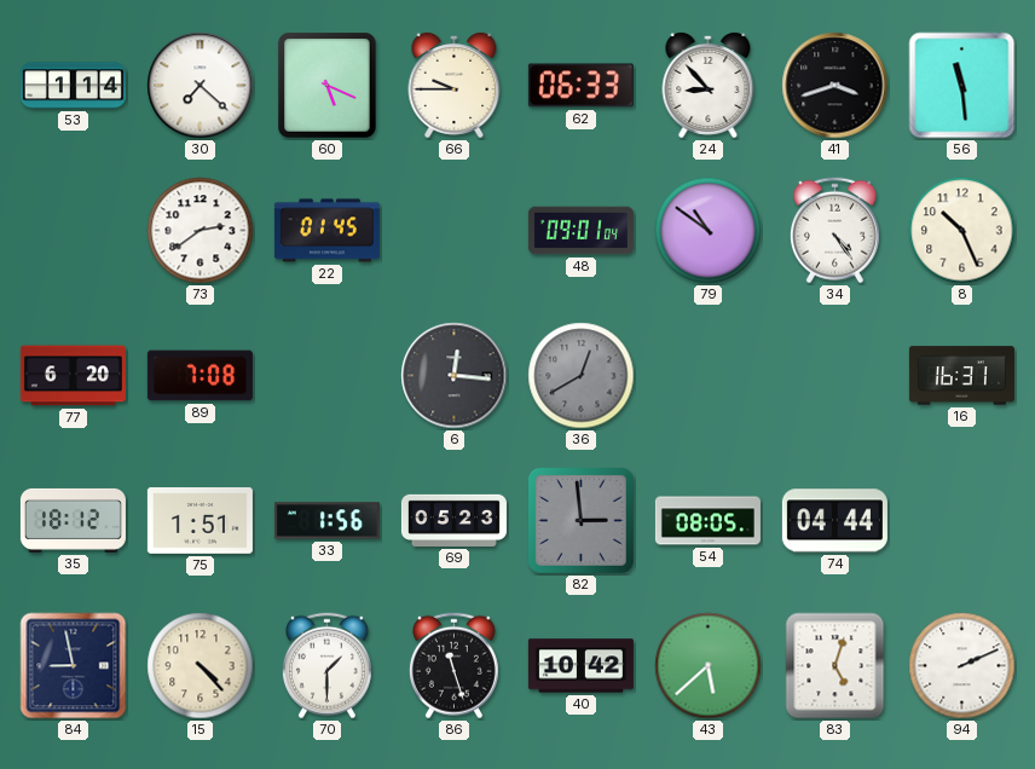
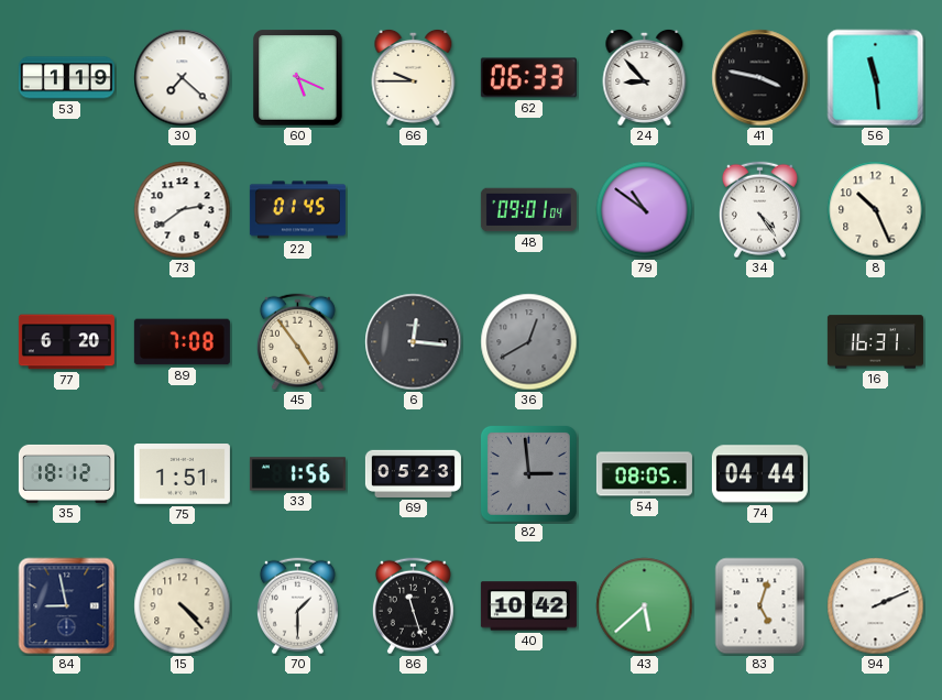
53: 1:14 -> 1:19 (66, 78)
41: 3:42 -> 3:47 (760, 78)
45: none -> 4:54 (297, 342)
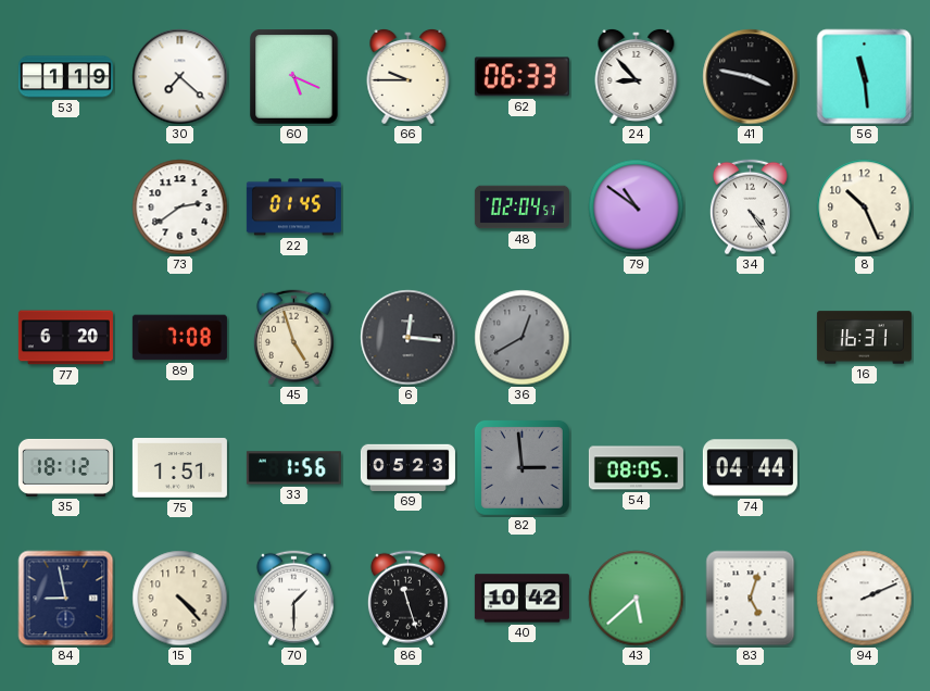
48: 09:01 -> 02:04 (521, 208)
45: 4:54 -> 4:57 (293, 338)
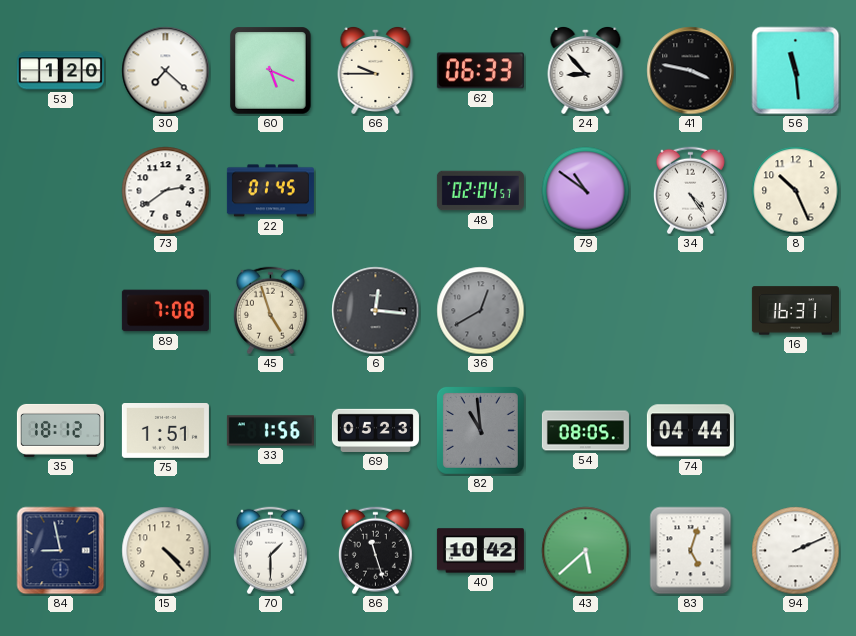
53: 1:19 -> 1:20 (60, 71)
77: 6:20 -> none (65, 338)
82: 2:59 -> 10:59 (480, 430)
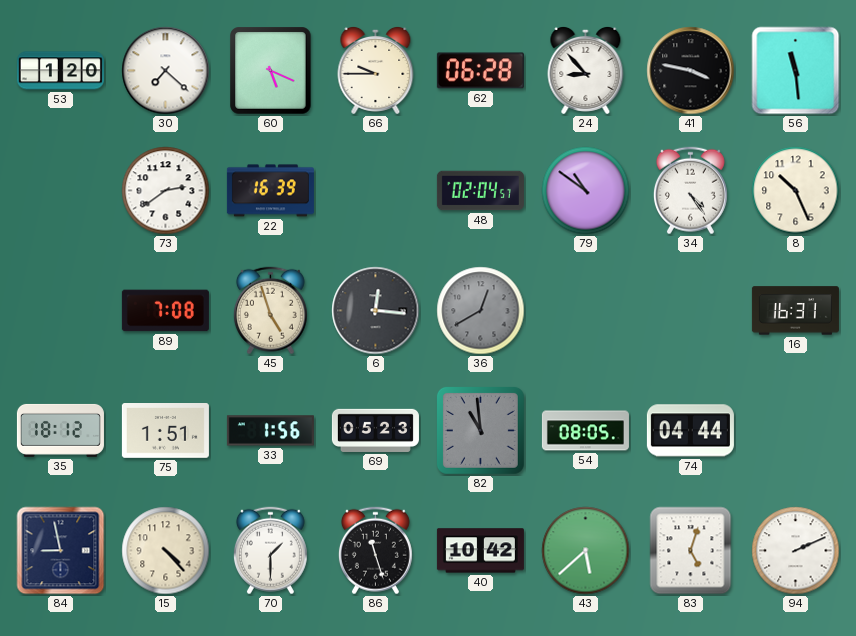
62: 06:33 -> 06:28 (480, 71)
22: 01:45 -> 16:39 (270, 191)
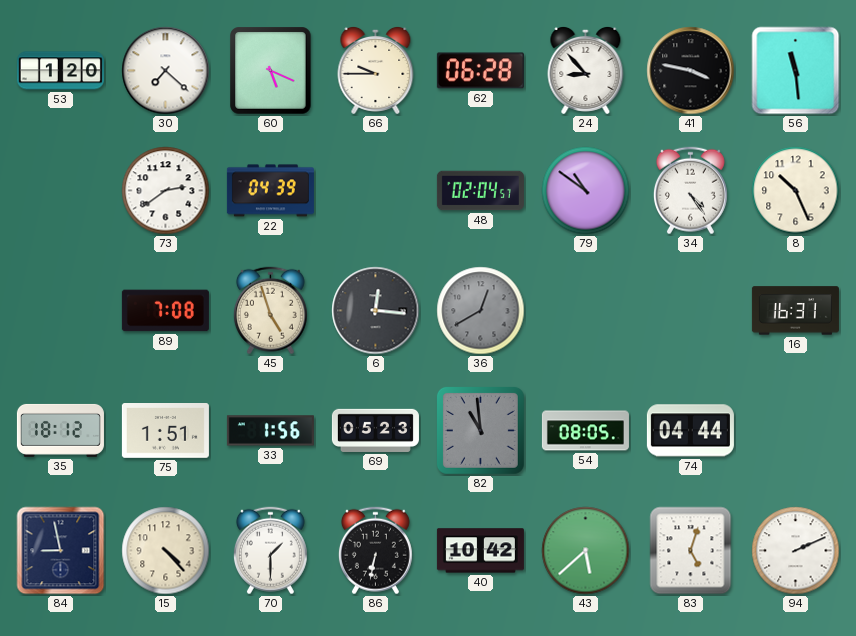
22: 16:39 -> 04:39 (270, 191)
86: 11:27 -> 6:32 (375, 551)
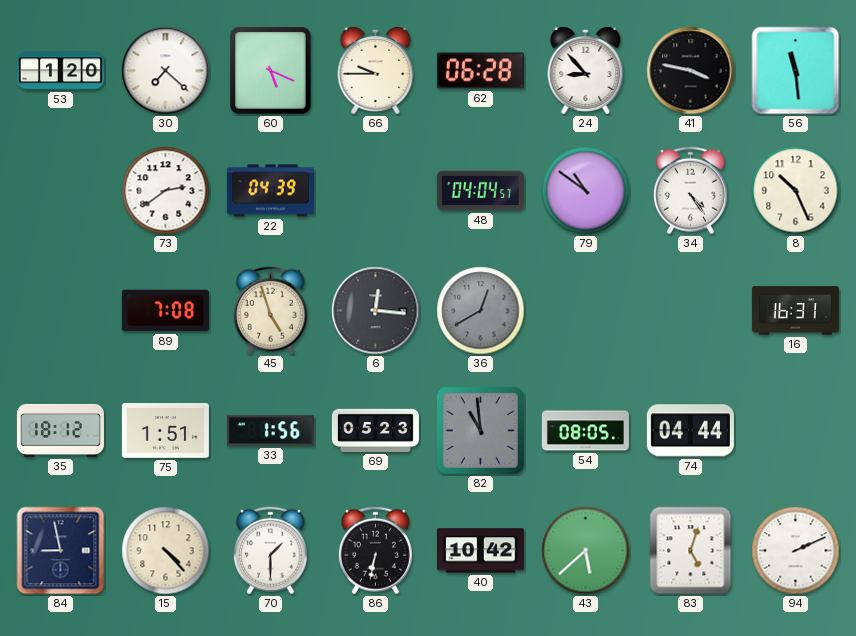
48: 02:04 -> 04:04 (480, 191)
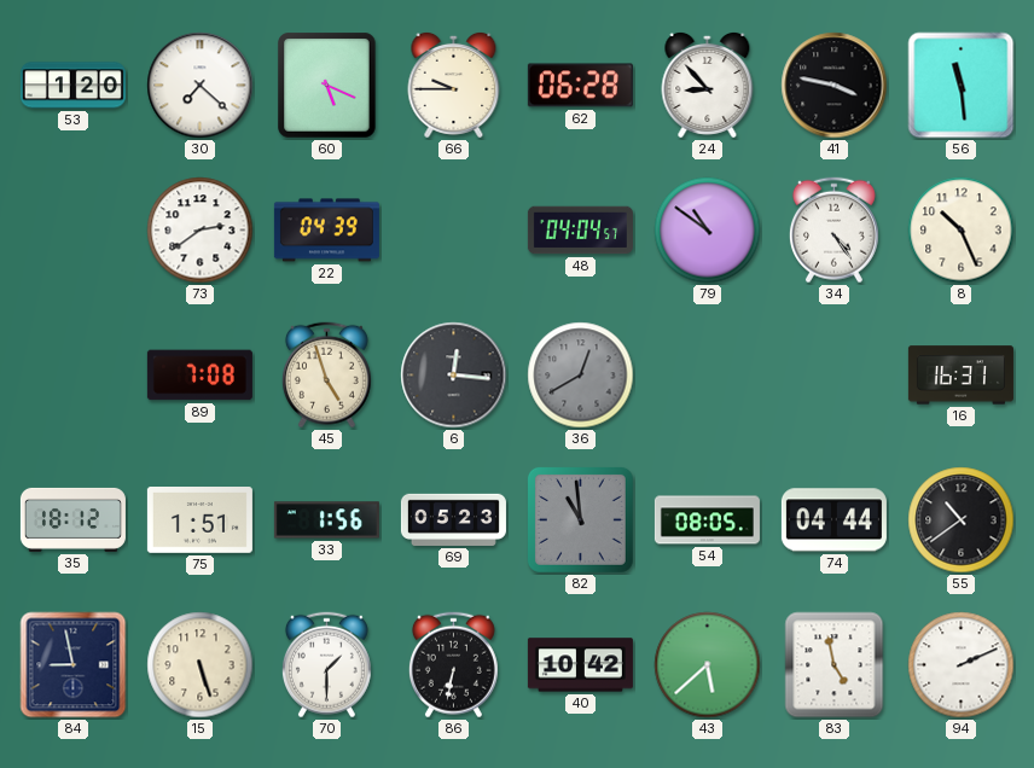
55: none -> 10:39 (962, 520)
15: 4:23 -> 5:27 (201, 665)
83: 5:03 -> 4:58 (835, 665)
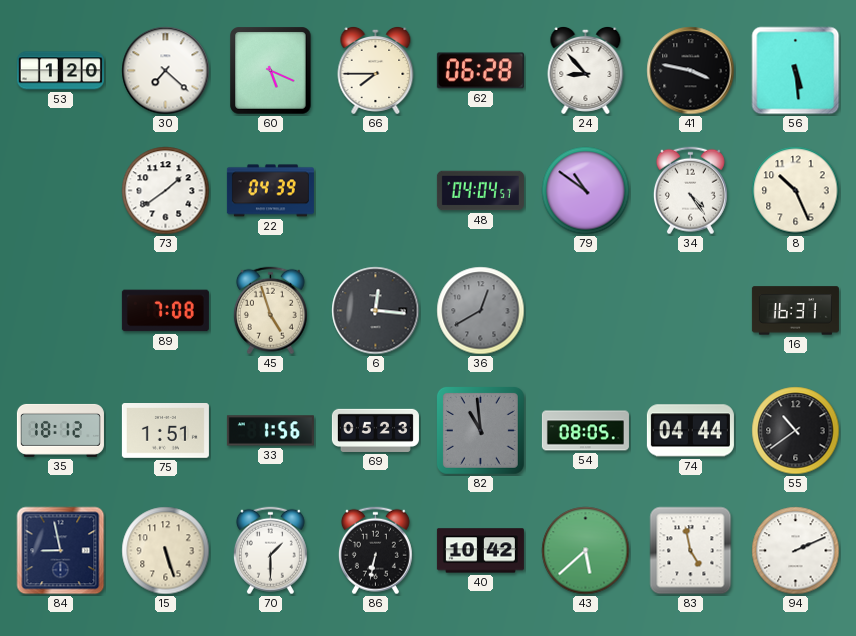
66: 9:45 -> 7:45 (376, 70)
56: 11:29 -> 5:29 (796, 71)
73: 2:39 -> 1:39 (166, 191)
